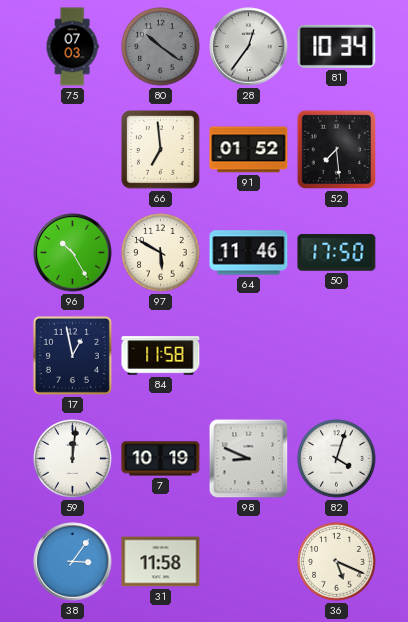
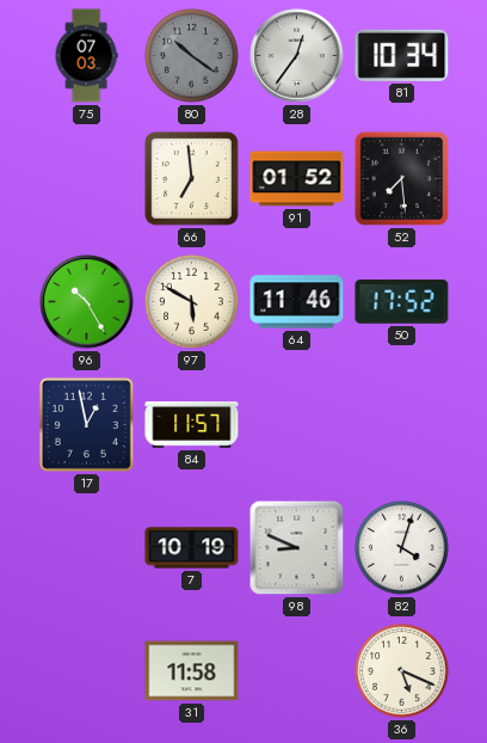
50: 17:50 -> 17:52 (402, 302)
84: 11:58 -> 11:57 (192, 425)
59: 12:01 -> none (73, 459)
38: 3:06 -> none (73, 562)
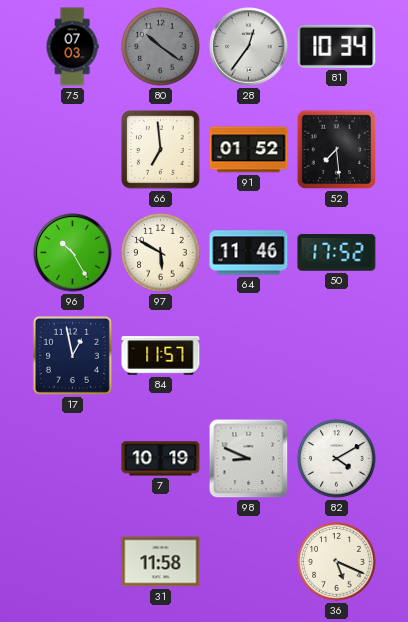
82: 4:03 -> 4:10 (337, 459)
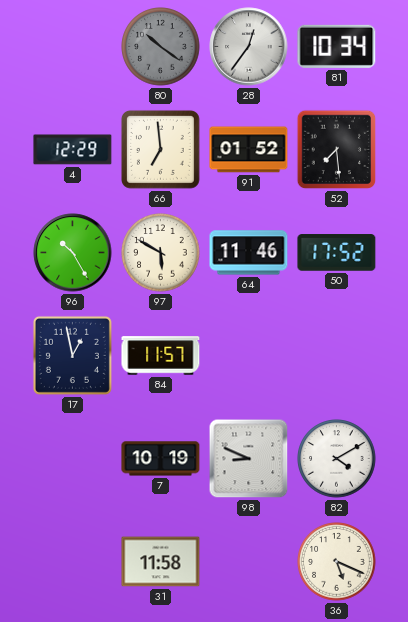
75: 07:03 -> none (72, 47)
4: none -> 12:29 (73, 150)
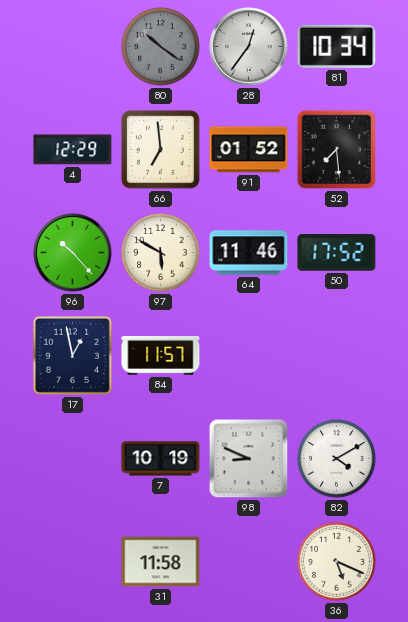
96: 10:25 -> 10:23 (73, 253)
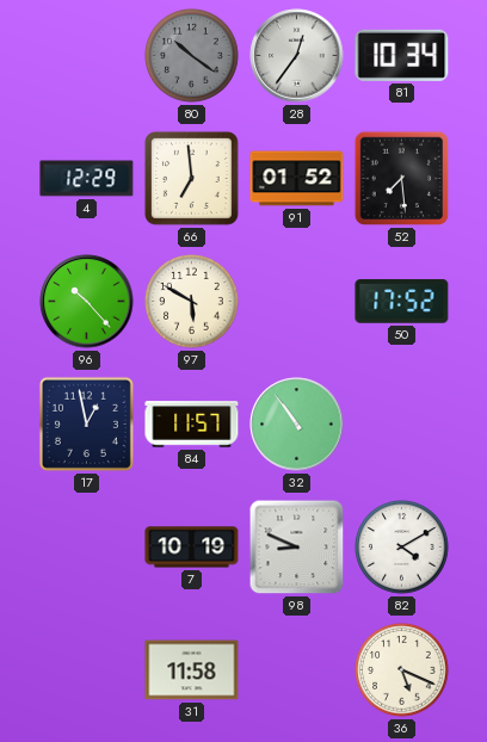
64: 11:46 -> none (249, 253)
32: none -> 10:54 (297, 425)
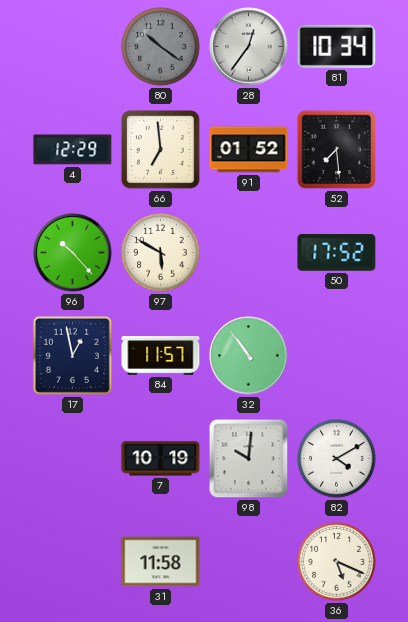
98: 8:49 -> 10:01 (249, 459)
